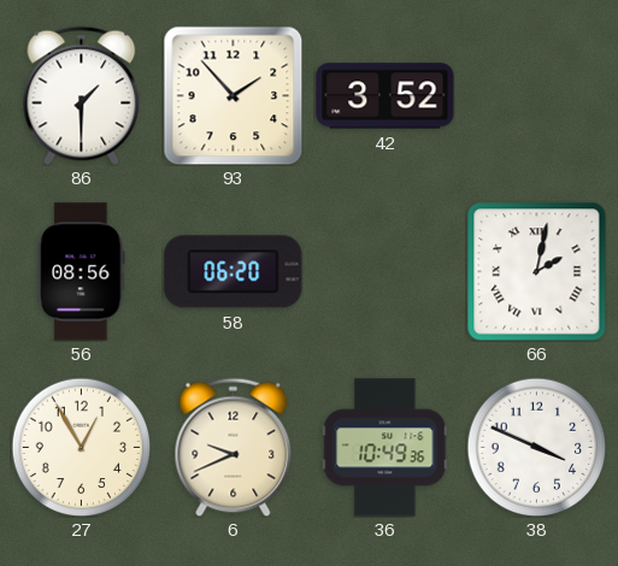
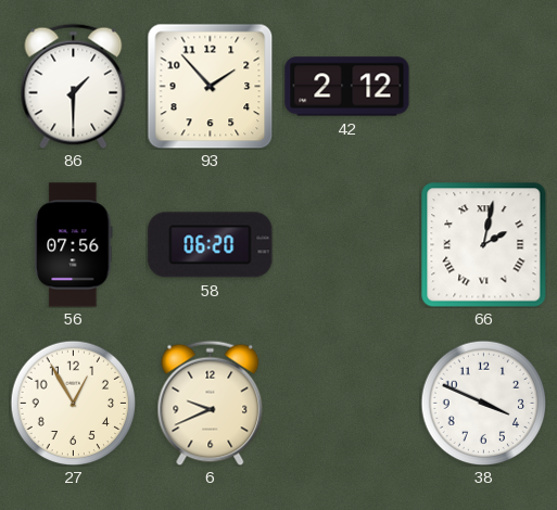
42: 3:52 -> 2:12 (347, 87)
56: 08:56 -> 07:56 (74, 245)
36: 10:49 -> none (385, 448)
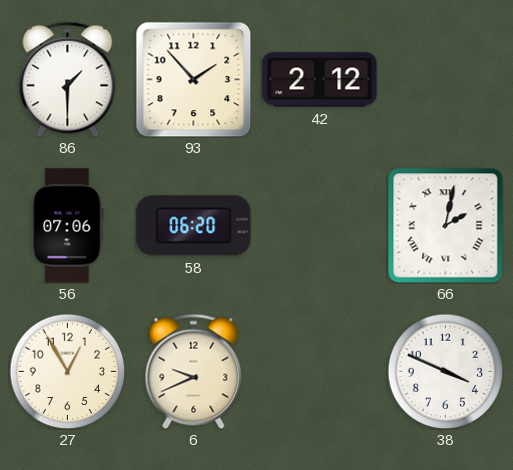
56: 07:56 -> 07:06 (68, 226)
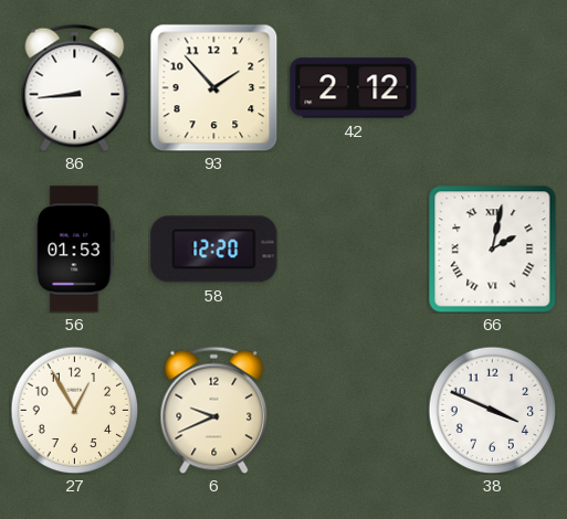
86: 1:30 -> 8:44 (75, 87)
56: 07:06 -> 01:53 (75, 250)
58: 06:20 -> 12:20 (214, 250)
